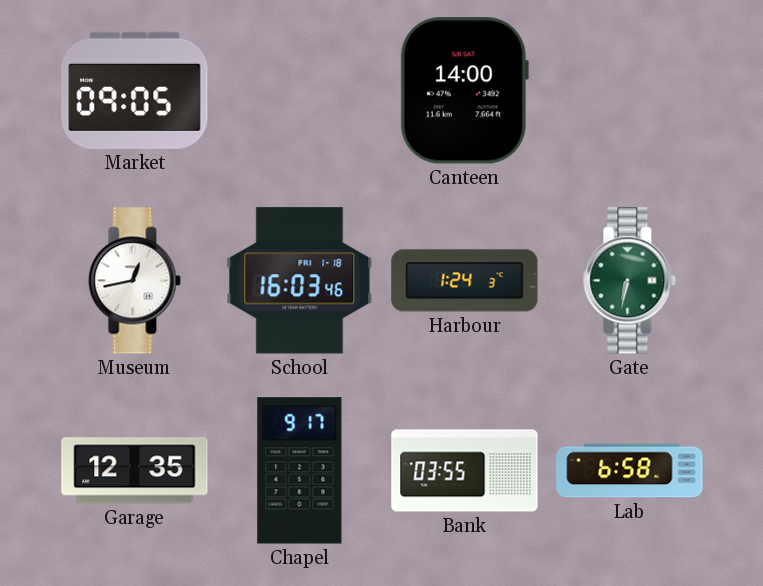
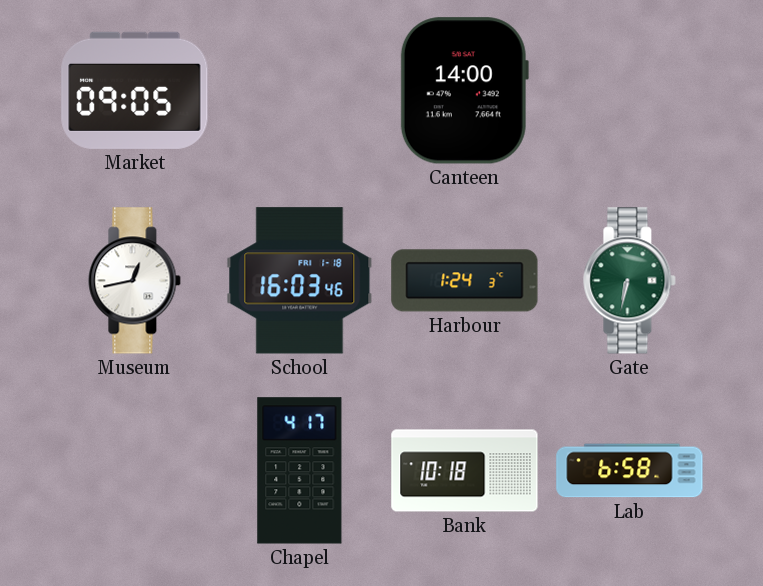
Garage: 12:35 -> none (135, 471)
Chapel: 9:17 -> 4:17 (300, 471)
Bank: 03:55 -> 10:18 (465, 471)
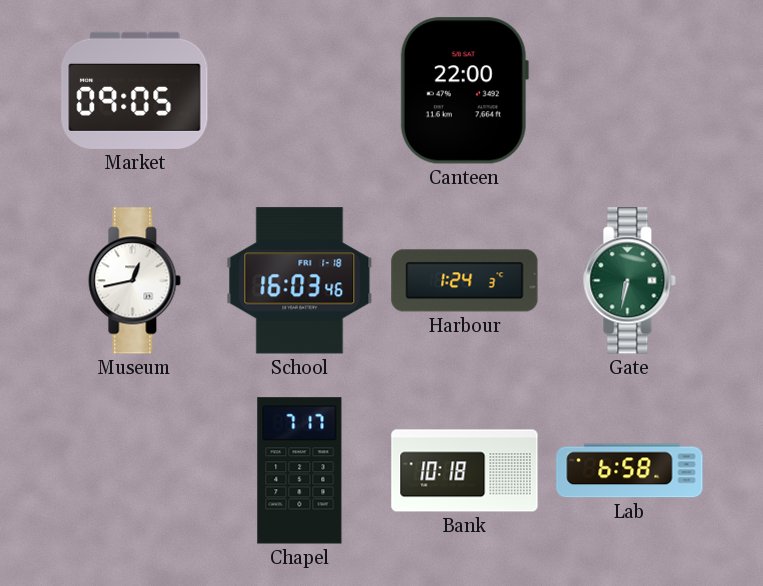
Canteen: 14:00 -> 22:00 (464, 91)
Chapel: 4:17 -> 7:17 (300, 471)
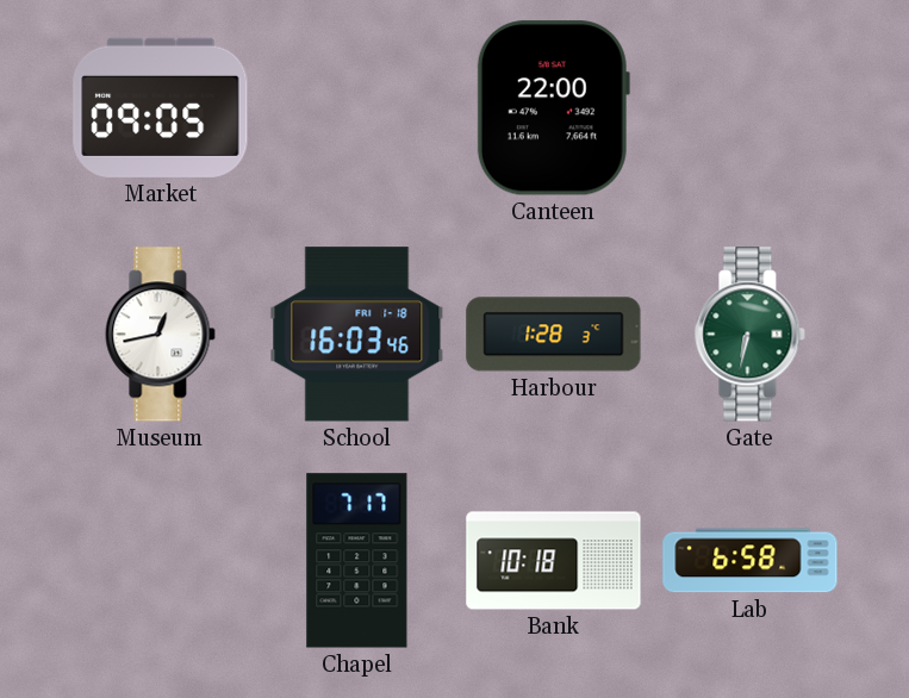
Harbour: 1:24 -> 1:28 (554, 335)
